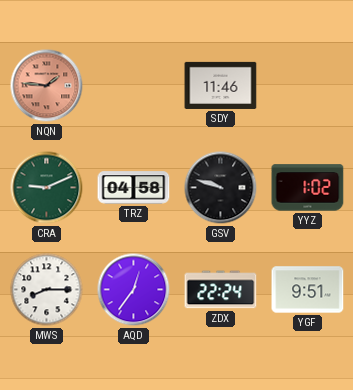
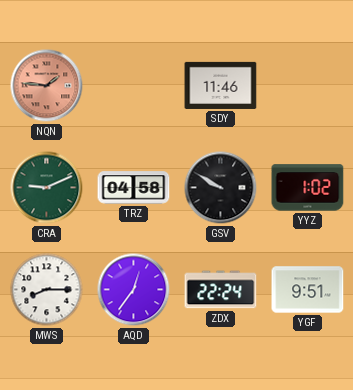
GSV: 9:48 -> 9:50 (221, 188)
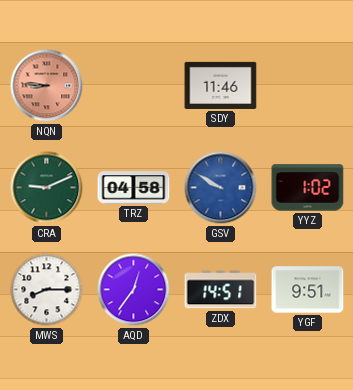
NQN: 1:46 -> 8:46 (47, 86)
GSV dial: black -> blue (221, 188)
ZDX: 22:24 -> 14:51 (221, 290)
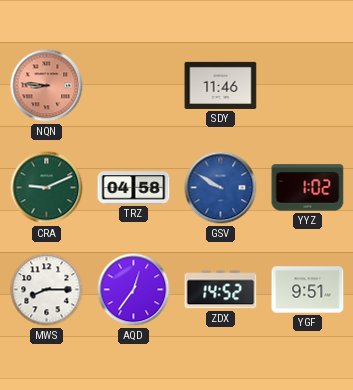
ZDX: 14:51 -> 14:52 (221, 290)
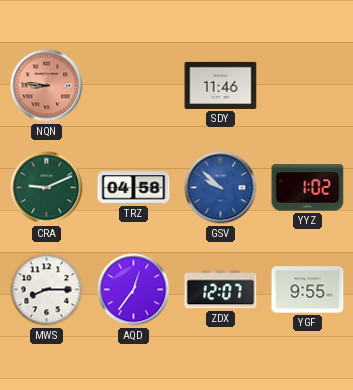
GSV: 9:50 -> 9:52 (221, 188)
ZDX: 14:52 -> 12:07 (221, 290)
YGF: 9:51 -> 9:55 (308, 290)
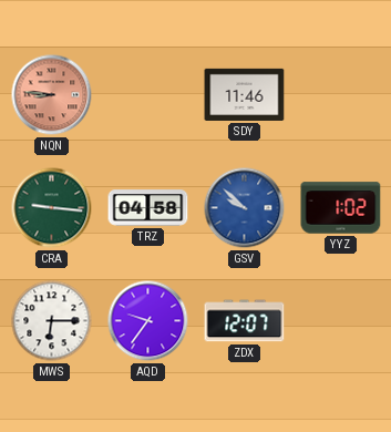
CRA: 9:11 -> 9:16 (52, 208)
MWS: 8:15 -> 6:15 (52, 321)
AQD: 12:36 -> 9:36 (148, 321)
YGF: 9:55 -> none (308, 290)
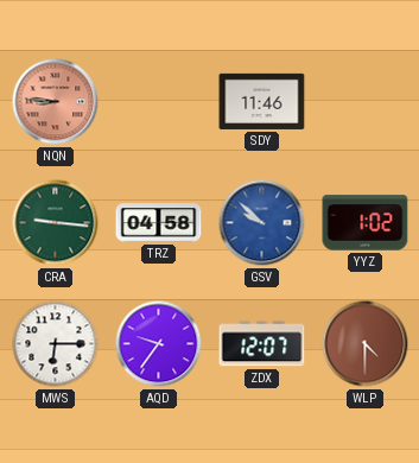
WLP: none -> 4:30 (366, 344)
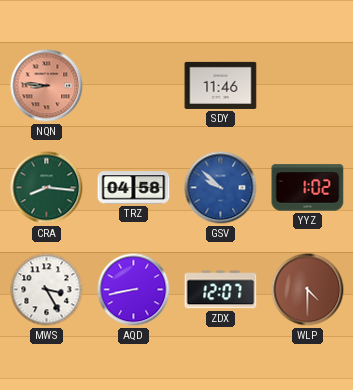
CRA: 9:16 -> 8:16 (47, 188)
MWS: 6:15 -> 3:25 (47, 290)
AQD: 9:36 -> 8:43 (134, 290)
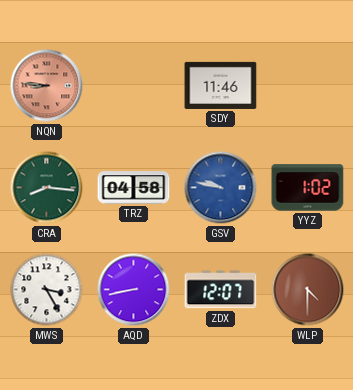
GSV: 9:52 -> 9:47 (221, 188)
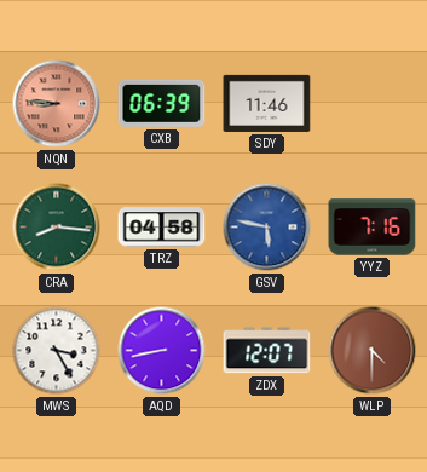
CXB: none -> 06:39 (162, 103)
GSV: 9:47 -> 5:47 (267, 228)
YYZ: 1:02 -> 7:16 (373, 228)
